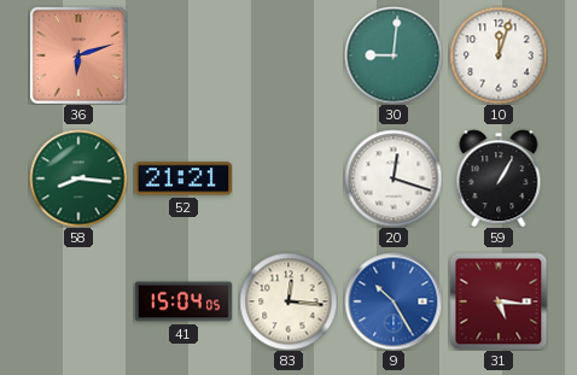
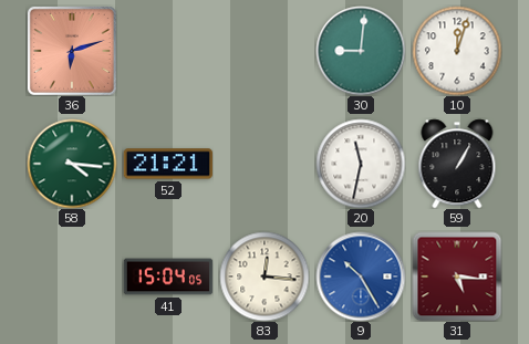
58: 8:16 -> 4:16 (72, 164)
20: 12:18 -> 11:32 (361, 164)
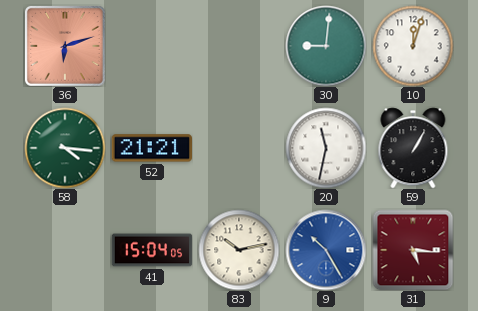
83: 12:16 -> 10:13 (239, 250)
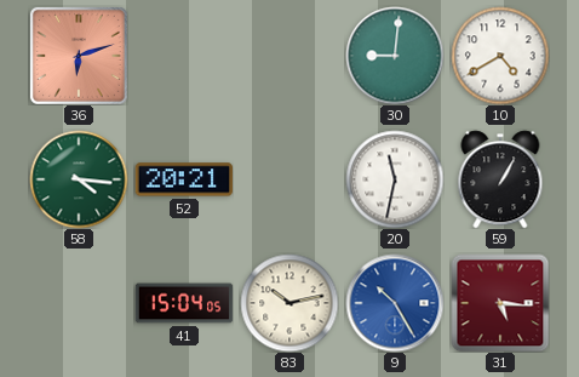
10: 12:03 -> 4:40 (500, 56)
52: 21:21 -> 20:21 (183, 179)
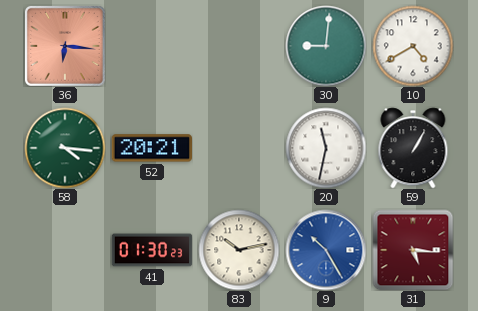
36: 6:12 -> 6:16 (65, 46)
41: 15:04 -> 01:30 (152, 250)
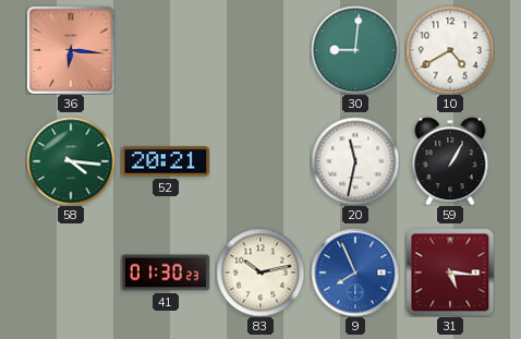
9: 10:25 -> 7:56 (355, 273)
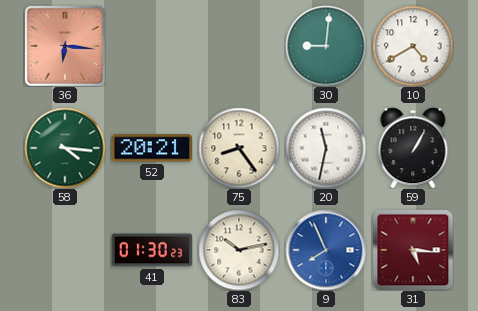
75: none -> 8:24 (239, 148)
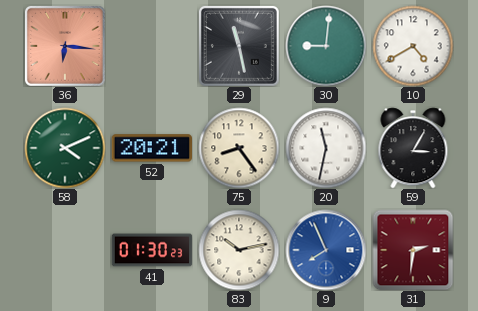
29: none -> 11:28 (239, 46)
58: 4:16 -> 4:11 (65, 148)
59: 1:05 -> 3:05 (413, 148)
31: 5:16 -> 2:31 (413, 250)
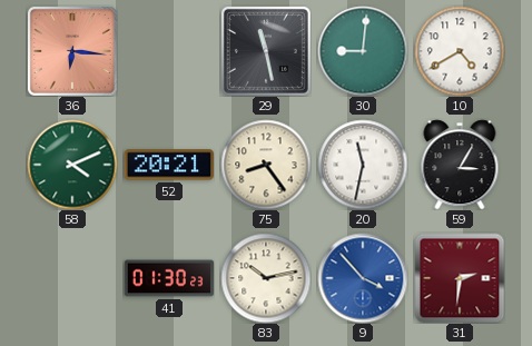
9: 7:56 -> 3:53 (363, 278)
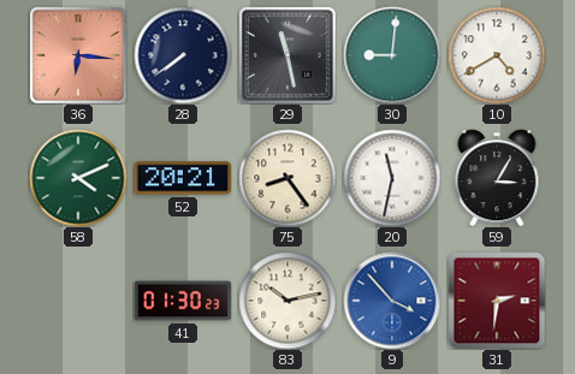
28: none -> 7:39 (183, 55)
